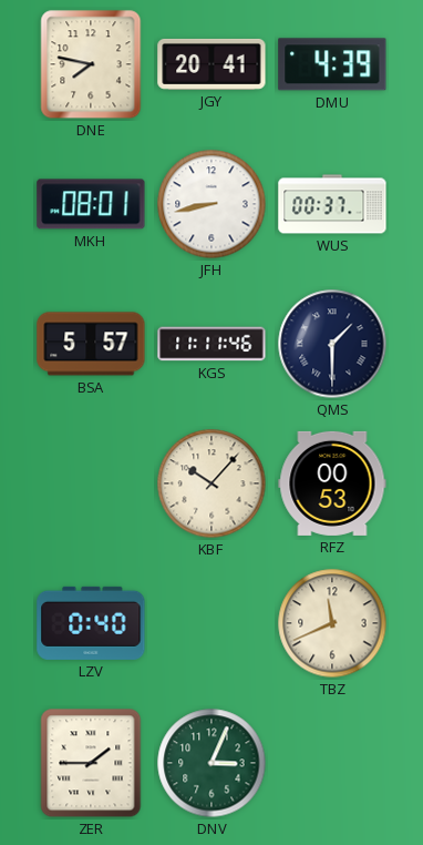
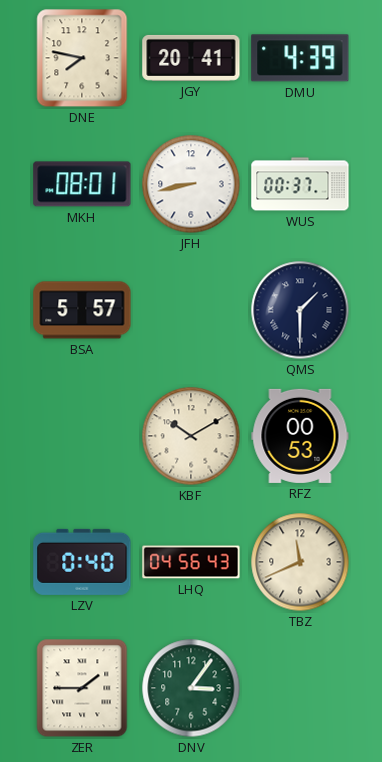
KGS: 11:11 -> none (211, 344)
KBF: 10:07 -> 10:10 (191, 436)
LHQ: none -> 04:56 (191, 562)
DNV: 3:04 -> 3:06 (191, 688)
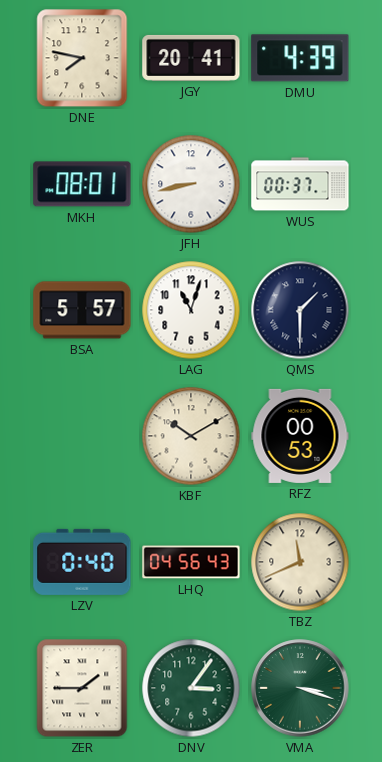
LAG: none -> 11:03 (191, 310)
VMA: none -> 3:18 (300, 688)
